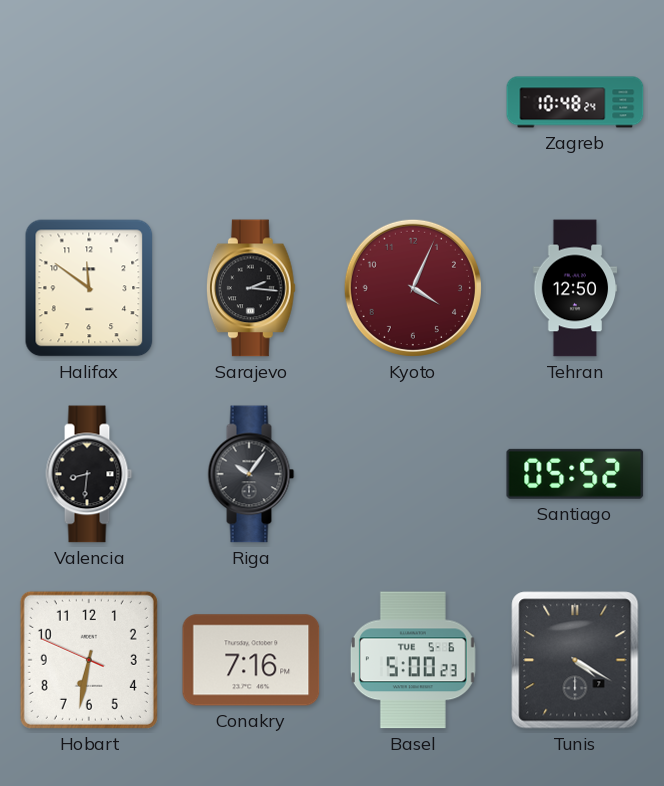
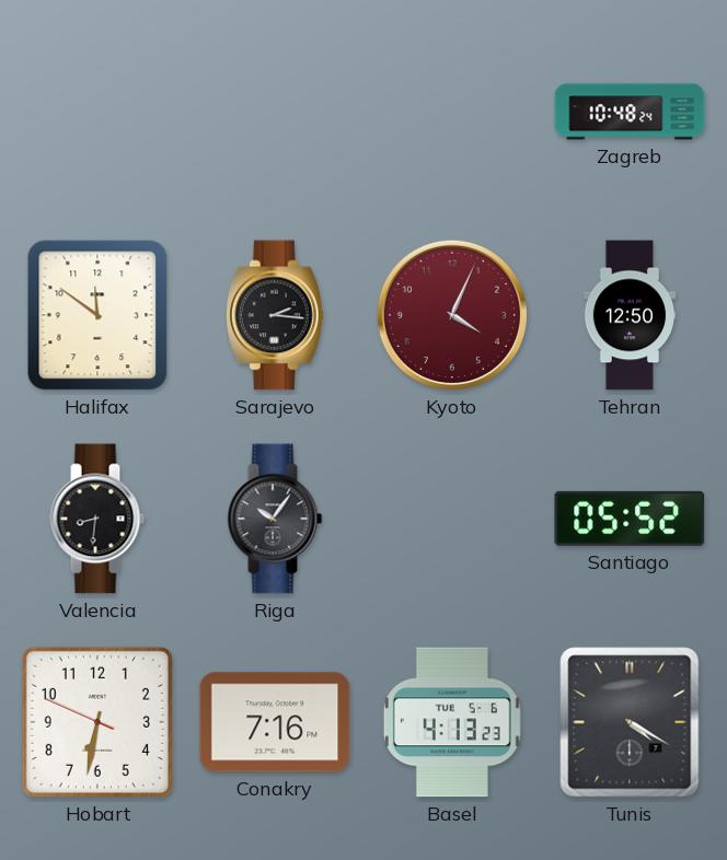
Basel: 5:00 -> 4:13 (452, 722)
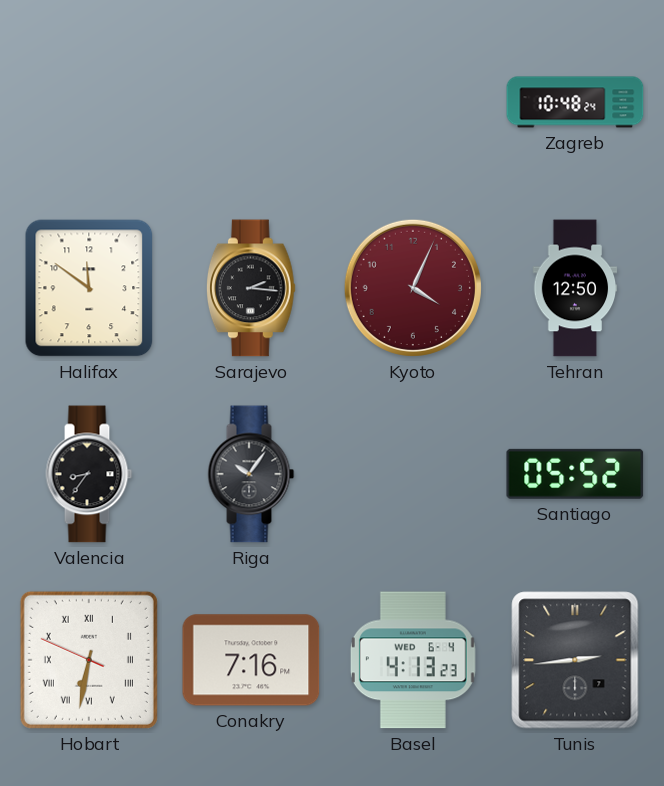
Valencia: 8:31 -> 8:36 (89, 474)
Hobart numerals: Arabic -> Roman (89, 660)
Basel date: TUE 5-6 -> WED 6-4 (413, 660)
Tunis: 4:20 -> 2:44 (575, 660)
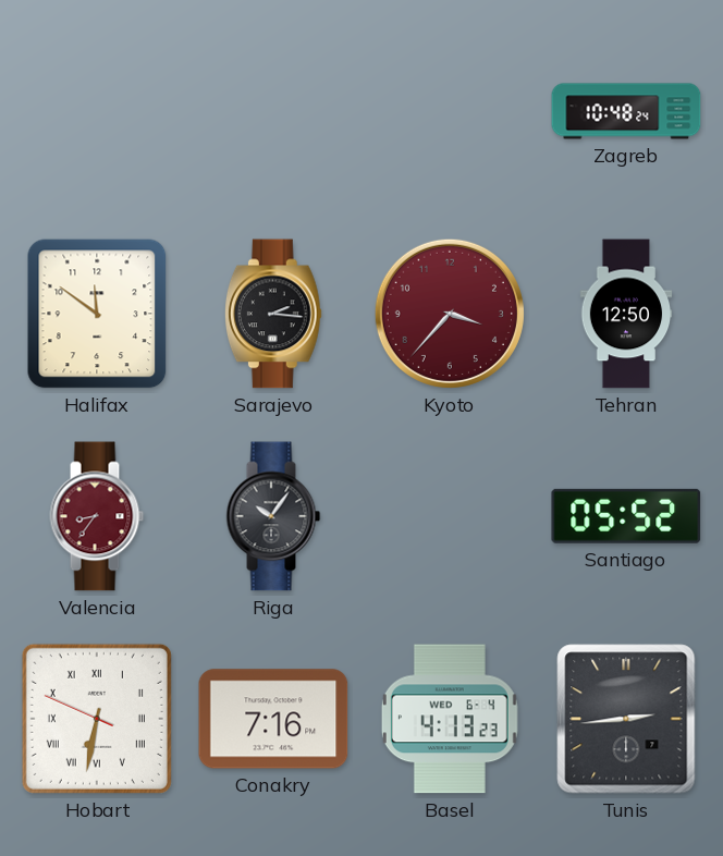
Kyoto: 4:04 -> 3:37 (450, 314)
Valencia dial: black -> burgundy (97, 516)
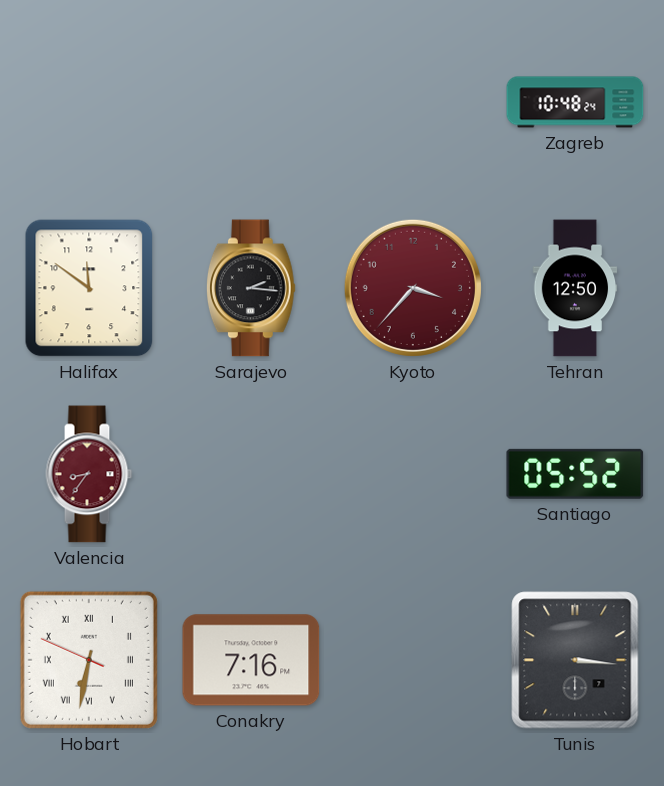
Riga: 10:06 -> none (273, 516)
Basel: 4:13 -> none (450, 719)
Tunis: 2:44 -> 3:16 (575, 660)
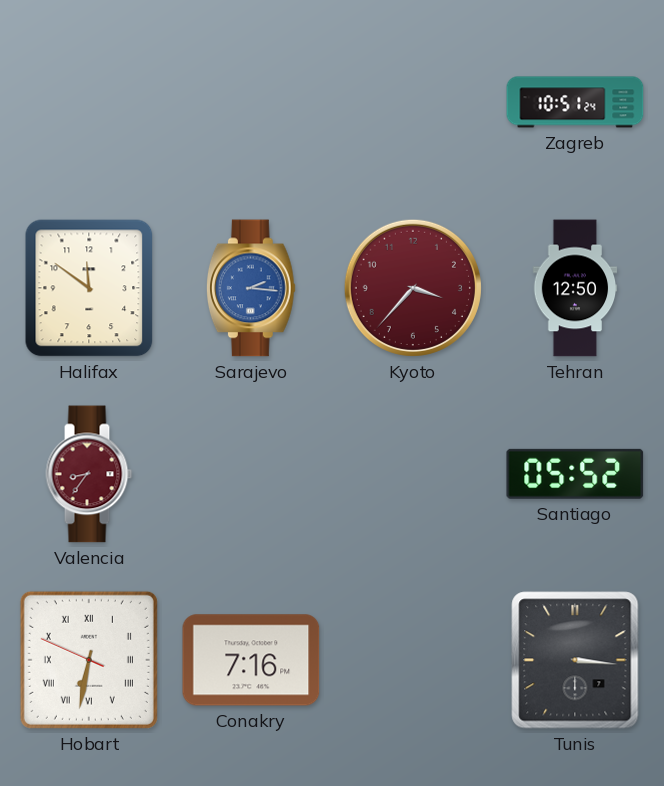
Zagreb: 10:48 -> 10:51 (575, 102)
Sarajevo dial: black -> blue (251, 288)
